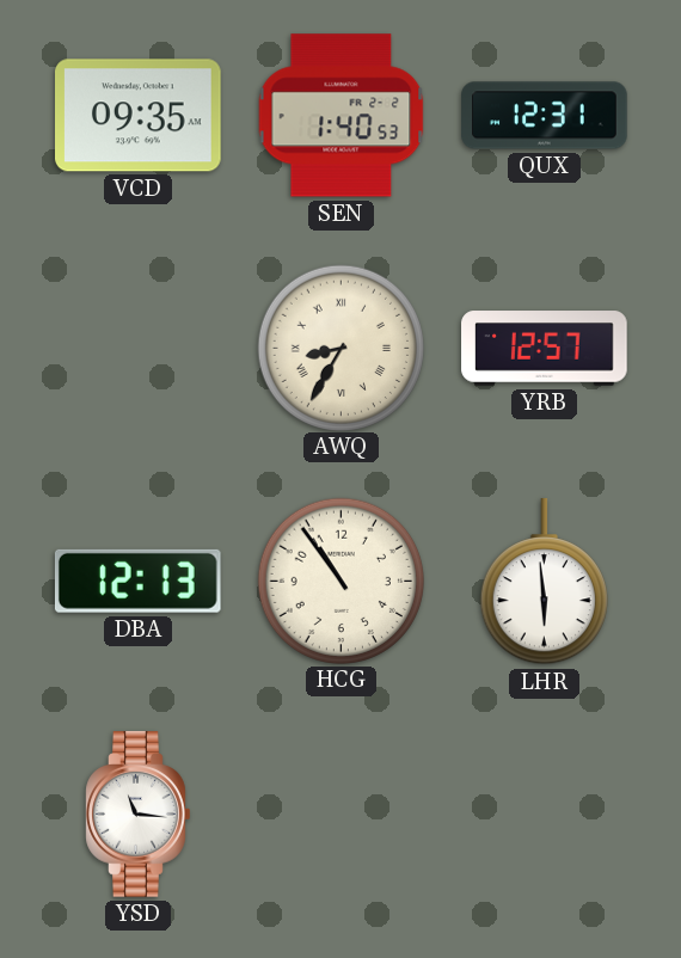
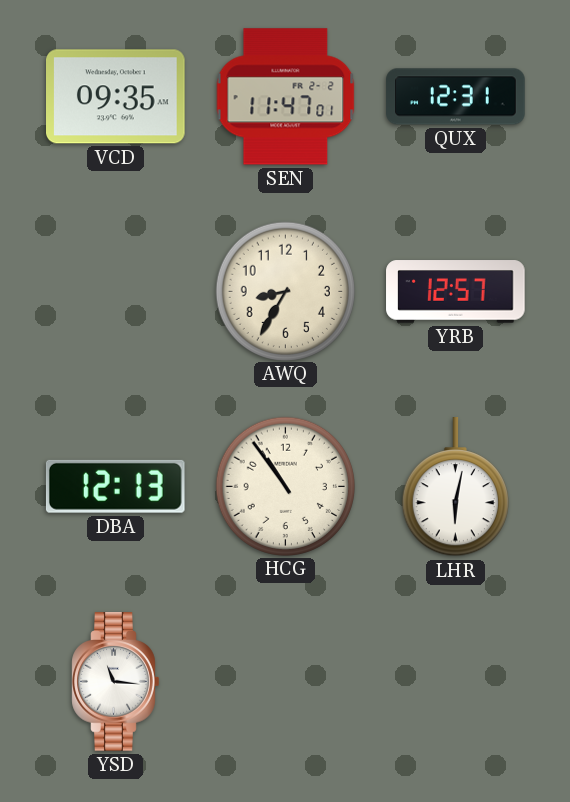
SEN: 1:40 -> 11:47 (286, 97)
AWQ numerals: Roman -> Arabic (285, 291)
LHR: 5:59 -> 6:02 (455, 487)
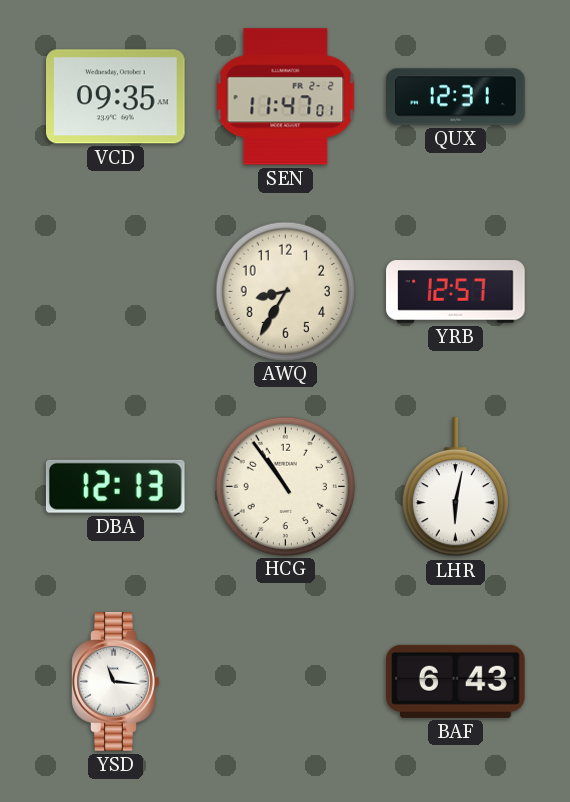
BAF: none -> 6:43 (456, 681)
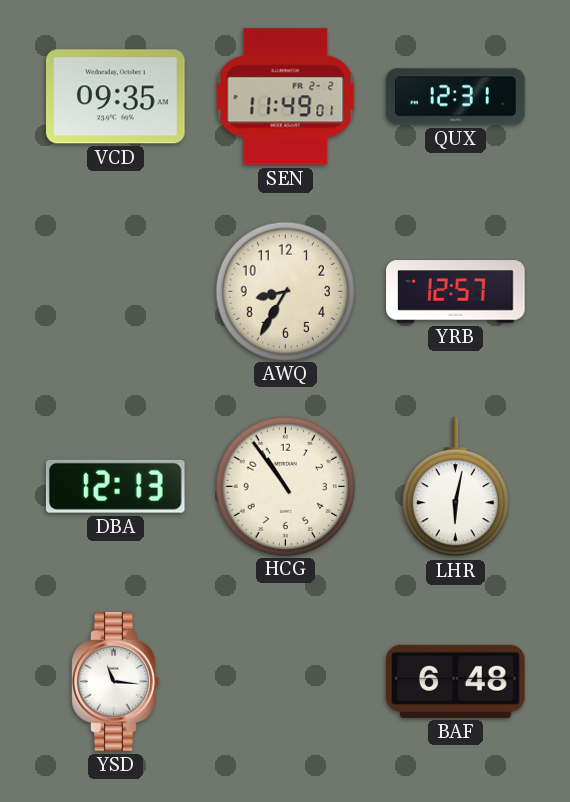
SEN: 11:47 -> 11:49 (286, 97)
BAF: 6:43 -> 6:48 (456, 681)
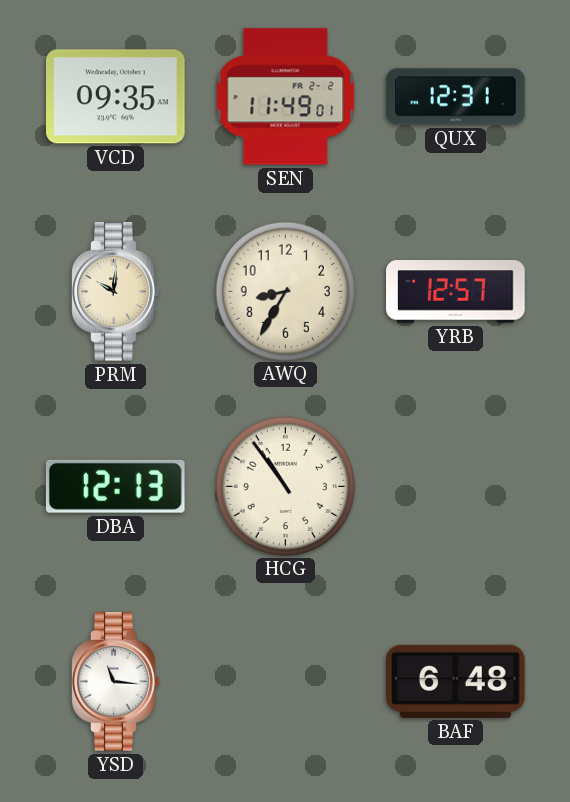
PRM: none -> 10:01 (116, 292)
LHR: 6:02 -> none (455, 487)
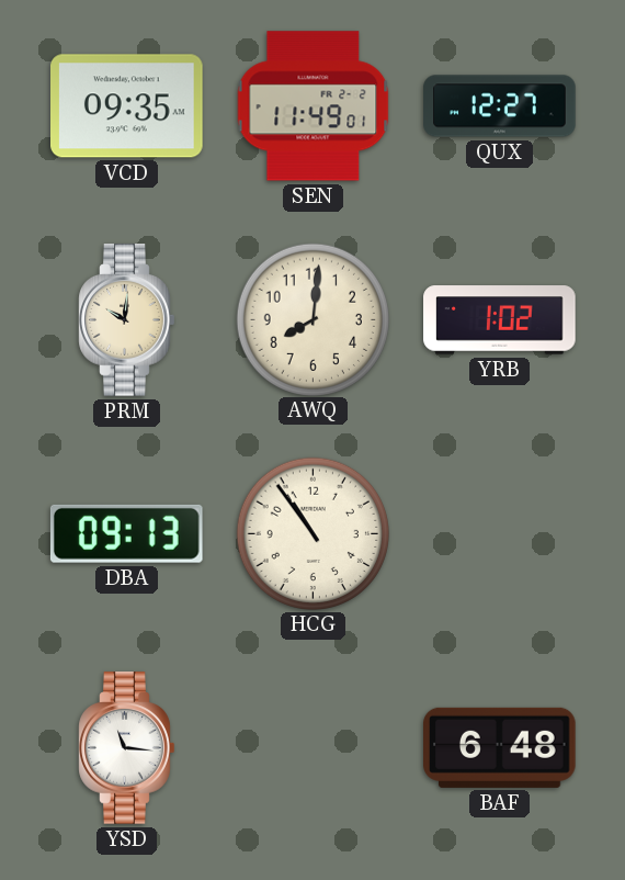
QUX: 12:31 -> 12:27 (500, 106)
AWQ: 8:35 -> 8:01 (312, 319)
YRB: 12:57 -> 1:02 (500, 320)
DBA: 12:13 -> 09:13 (126, 533)
